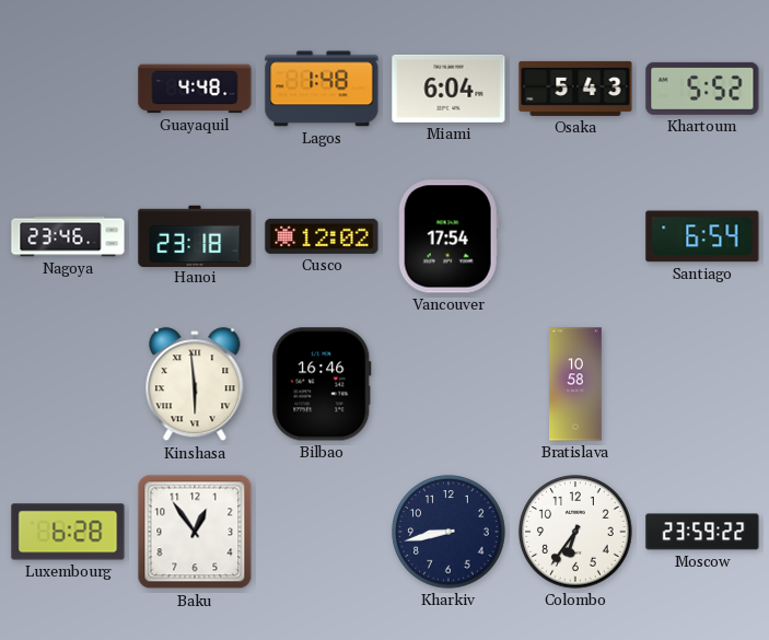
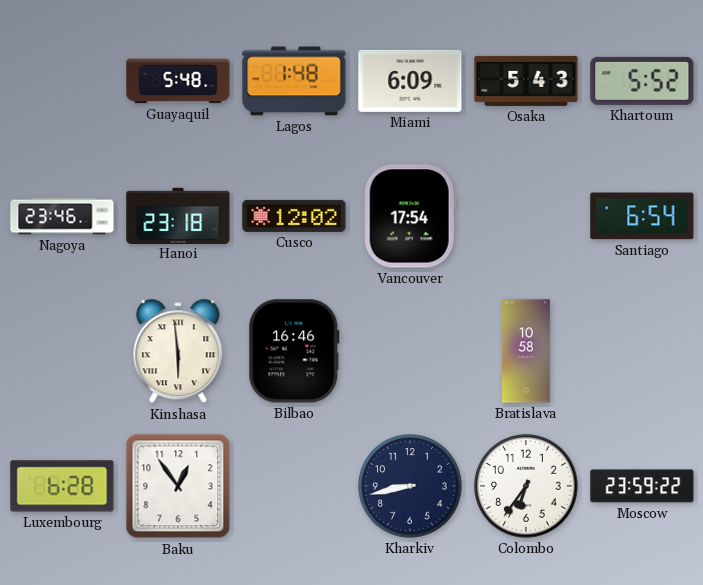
Guayaquil: 4:48 -> 5:48 (178, 81)
Miami: 6:04 -> 6:09 (410, 81)
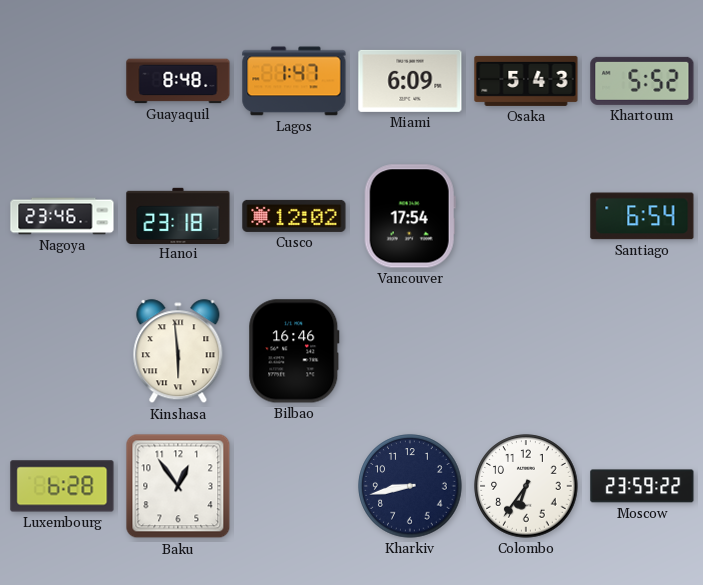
Guayaquil: 5:48 -> 8:48 (178, 81)
Lagos: 1:48 -> 1:47 (294, 81)
Bratislava: 10:58 -> none (526, 351)
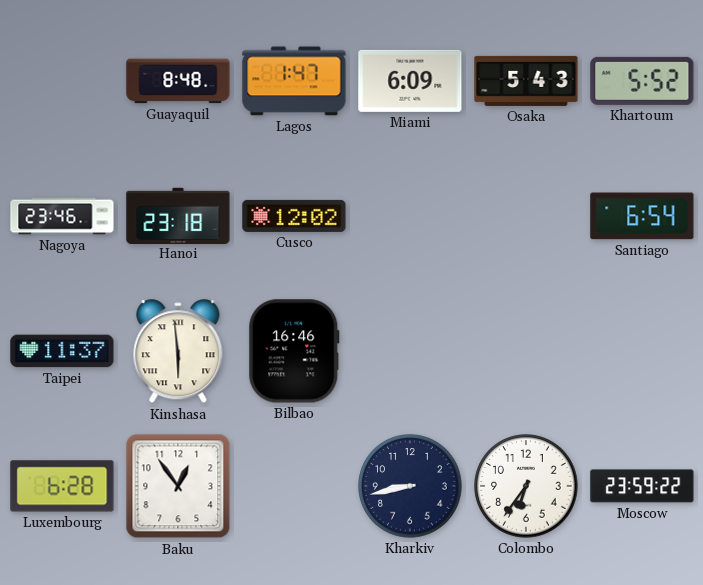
Vancouver: 17:54 -> none (410, 216)
Taipei: none -> 11:37 (62, 351)
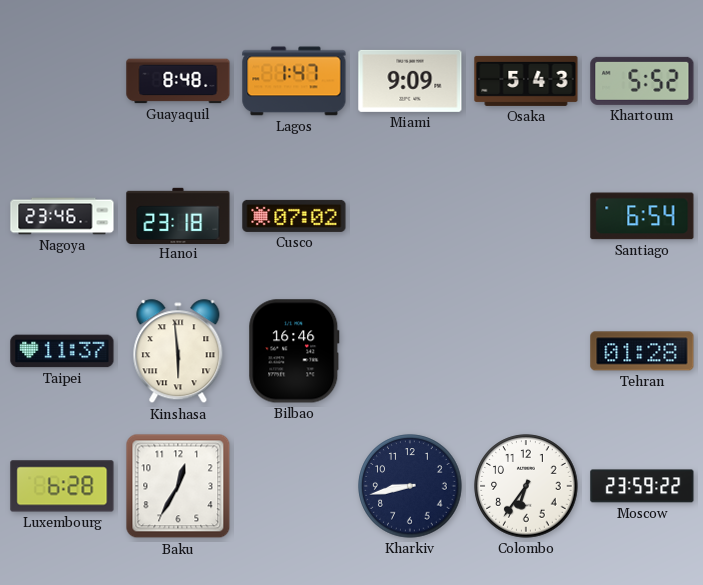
Miami: 6:09 -> 9:09 (410, 81)
Cusco: 12:02 -> 07:02 (294, 216)
Tehran: none -> 01:28 (642, 351)
Baku: 12:54 -> 12:35 (178, 486)
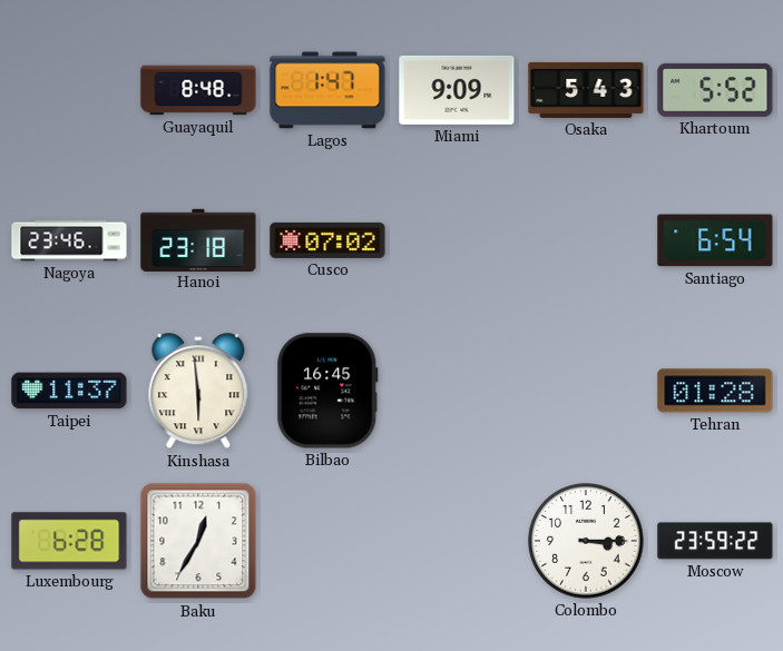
Bilbao: 16:46 -> 16:45 (327, 391)
Kharkiv: 8:43 -> none (410, 486)
Colombo: 6:36 -> 3:15 (586, 541)
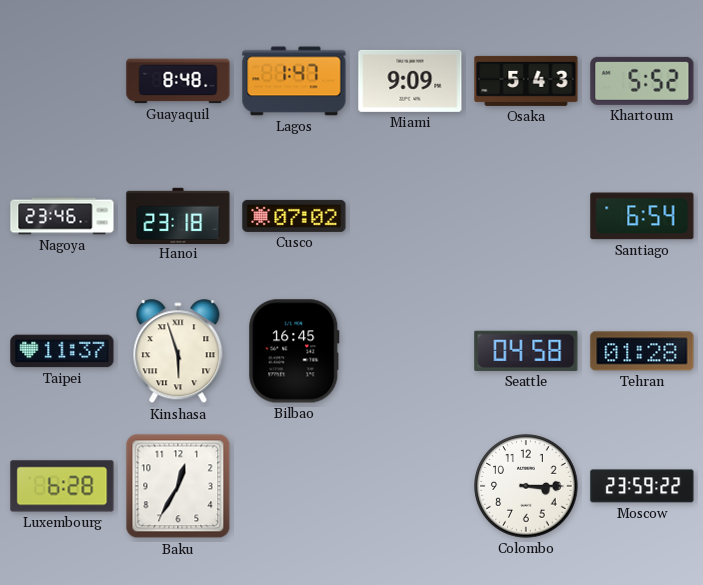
Kinshasa: 5:59 -> 5:57 (178, 352)
Seattle: none -> 04:58 (526, 351)
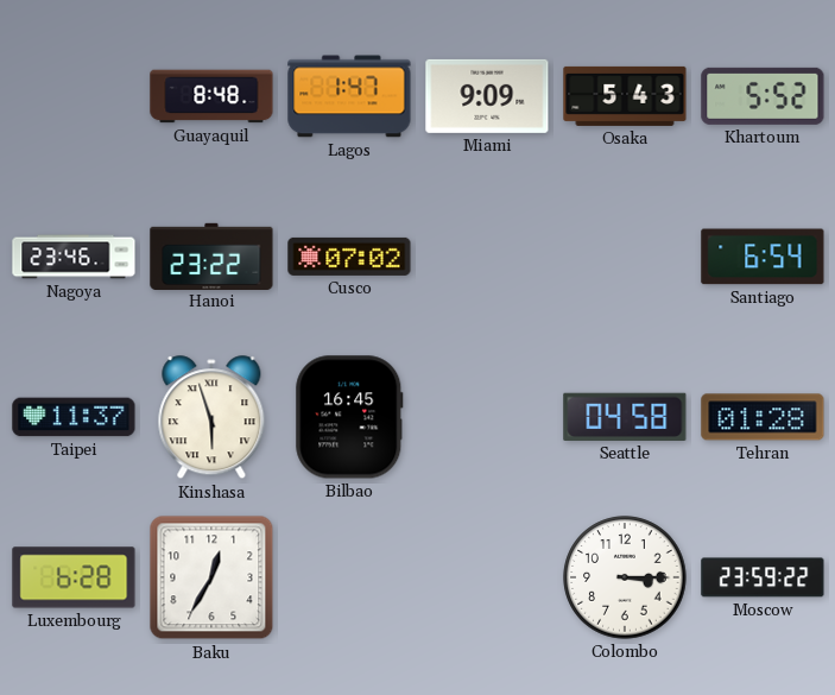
Hanoi: 23:18 -> 23:22 (211, 255)
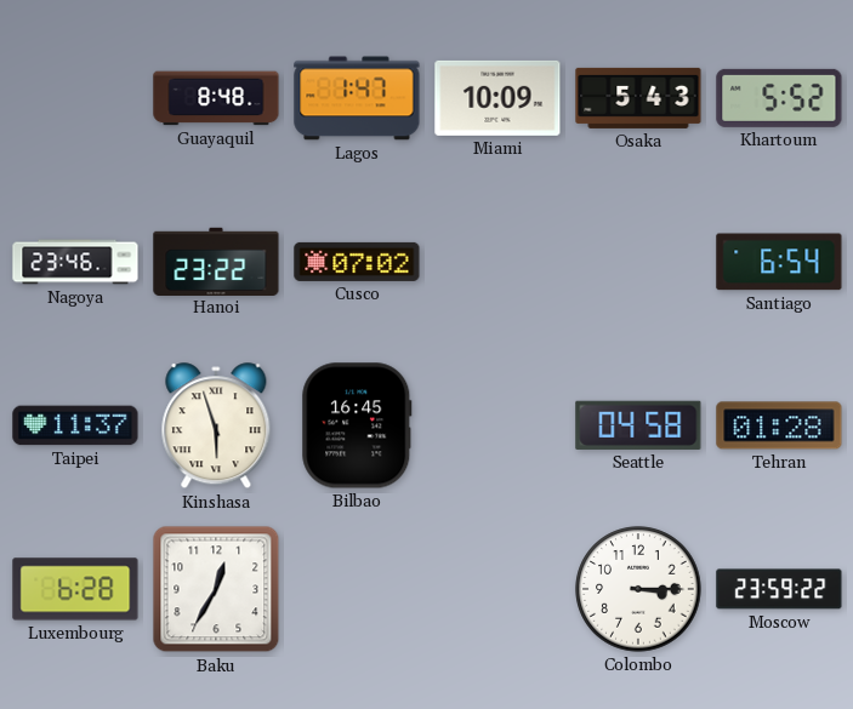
Miami: 9:09 -> 10:09 (497, 98)
